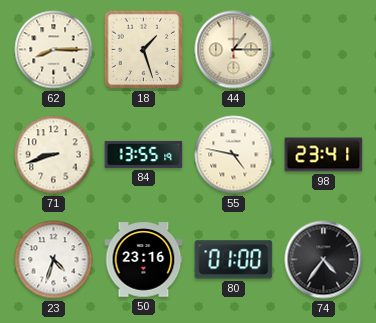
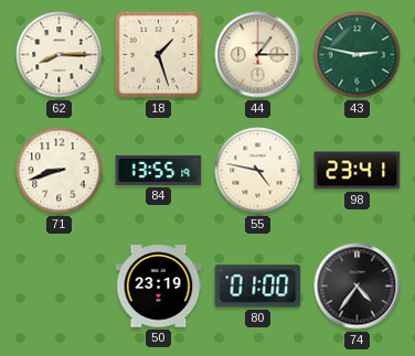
43: none -> 2:47 (358, 55)
23: 4:33 -> none (54, 260)
50: 23:16 -> 23:19 (159, 287)
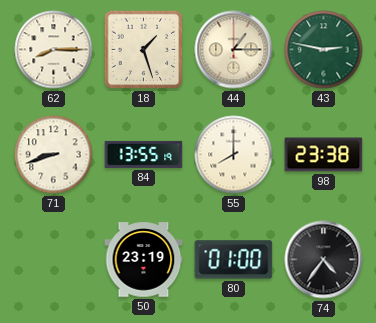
55: 4:47 -> 8:00 (234, 155)
98: 23:41 -> 23:38 (324, 155)
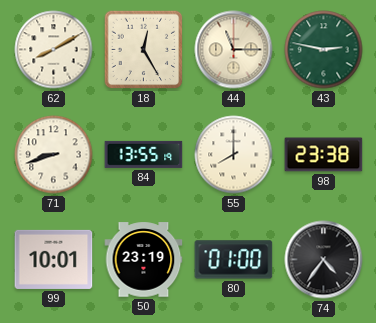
62: 8:15 -> 8:10 (54, 50)
18: 1:27 -> 12:25 (144, 50)
44: 1:15 -> 11:15 (234, 50)
99: none -> 10:01 (54, 259)
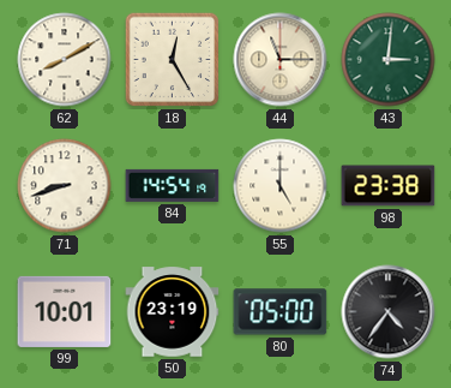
43: 2:47 -> 3:01 (389, 60)
84: 13:55 -> 14:54 (173, 185)
55: 8:00 -> 5:00 (281, 186)
80: 01:00 -> 05:00 (281, 312)
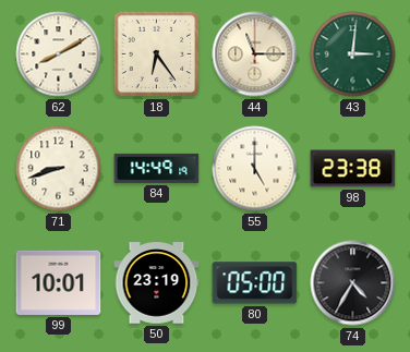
18: 12:25 -> 6:24 (157, 54)
84: 14:54 -> 14:49 (157, 168)
74: 4:36 -> 4:35 (353, 283)
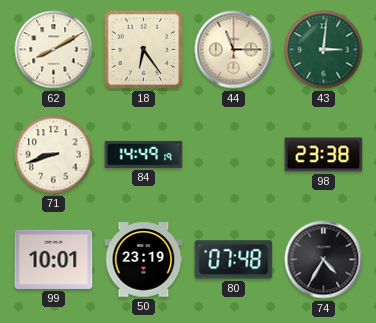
55: 5:00 -> none (255, 169)
80: 05:00 -> 07:48 (234, 260)
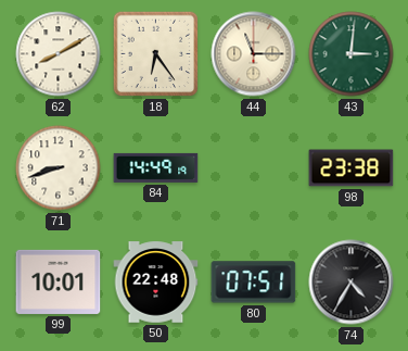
50: 23:19 -> 22:48 (156, 283)
80: 07:48 -> 07:51 (254, 283)
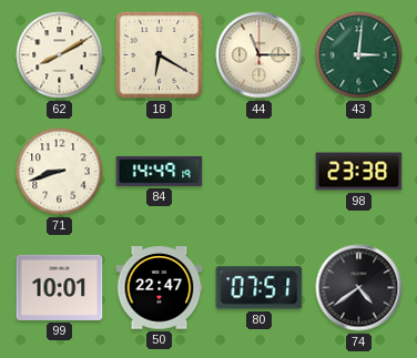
18: 6:24 -> 6:20 (160, 55)
50: 22:48 -> 22:47 (160, 288)
74: 4:35 -> 4:39 (359, 288)
